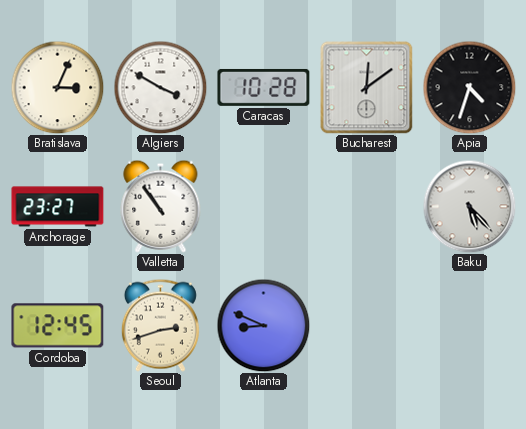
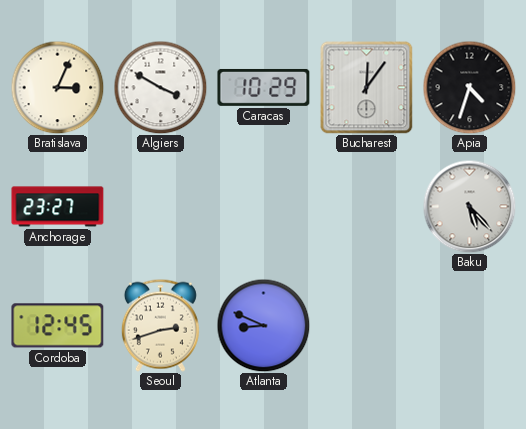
Caracas: 10:28 -> 10:29 (264, 87)
Bucharest: 12:09 -> 12:06 (366, 87)
Valletta: 10:54 -> none (161, 206)
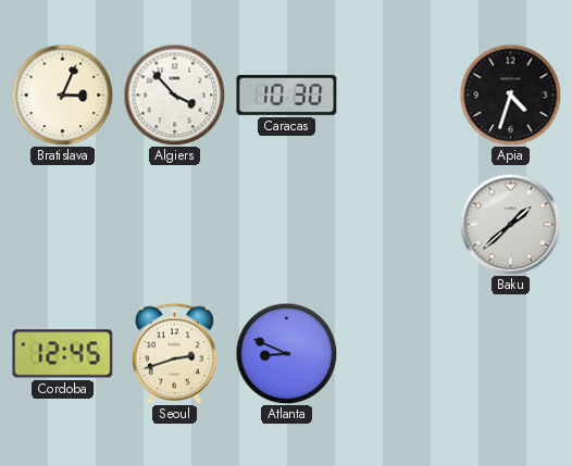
Algiers: 3:50 -> 3:53 (174, 95)
Caracas: 10:29 -> 10:30 (287, 95)
Bucharest: 12:06 -> none (366, 87)
Anchorage: 23:27 -> none (58, 207)
Baku: 5:23 -> 1:38 (510, 224)
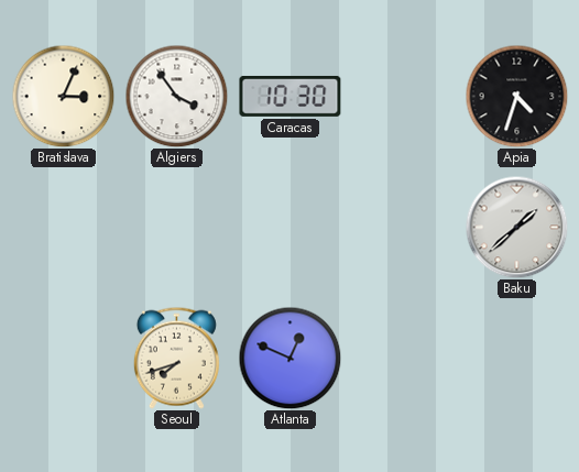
Algiers: 3:53 -> 3:54 (176, 96)
Cordoba: 12:45 -> none (63, 354)
Seoul: 2:42 -> 7:42 (176, 358)
Atlanta: 8:49 -> 12:49 (289, 358)
